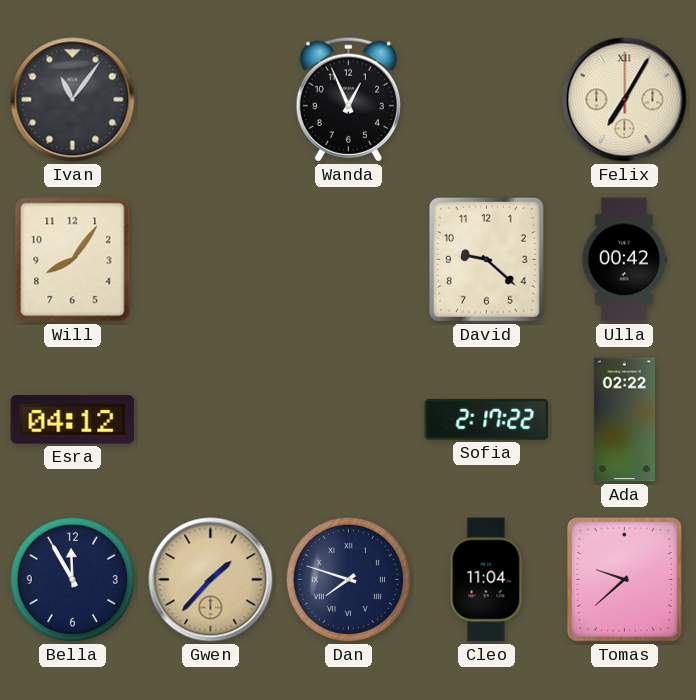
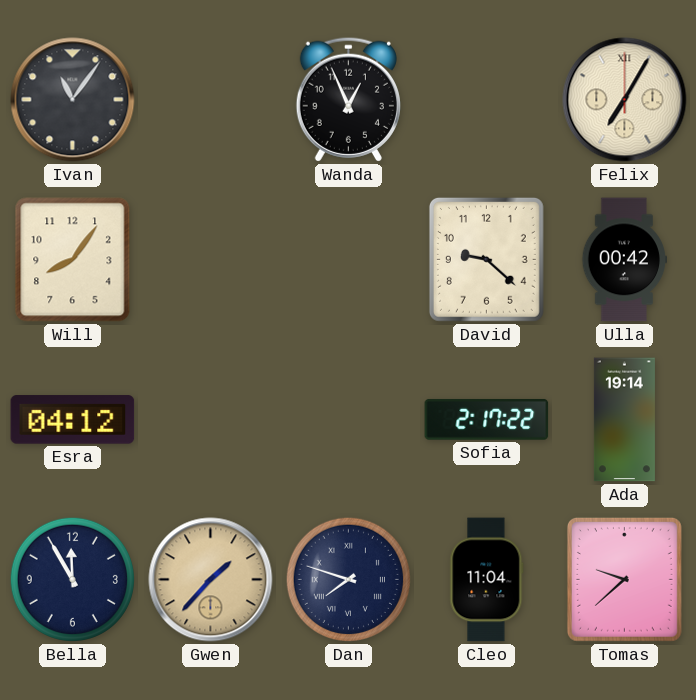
Ada: 02:22 -> 19:14 (624, 420)
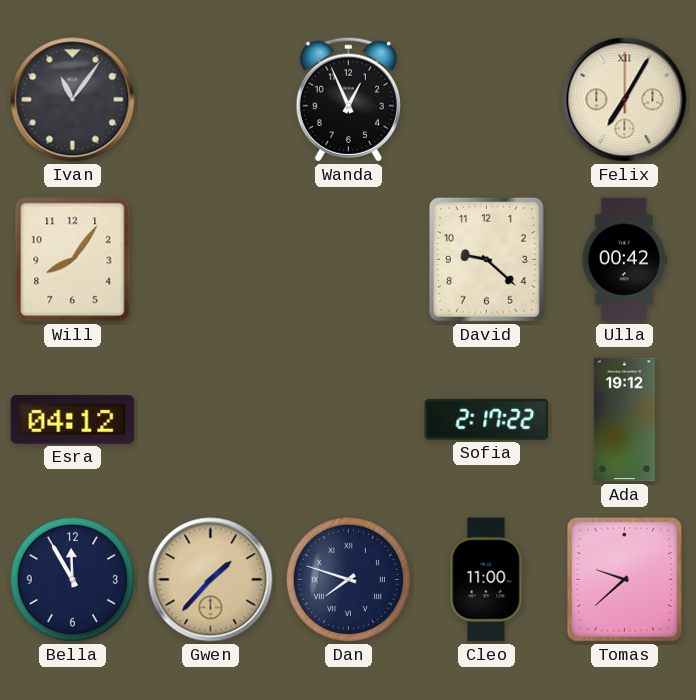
Ada: 19:14 -> 19:12 (624, 420)
Cleo: 11:04 -> 11:00 (487, 580)
